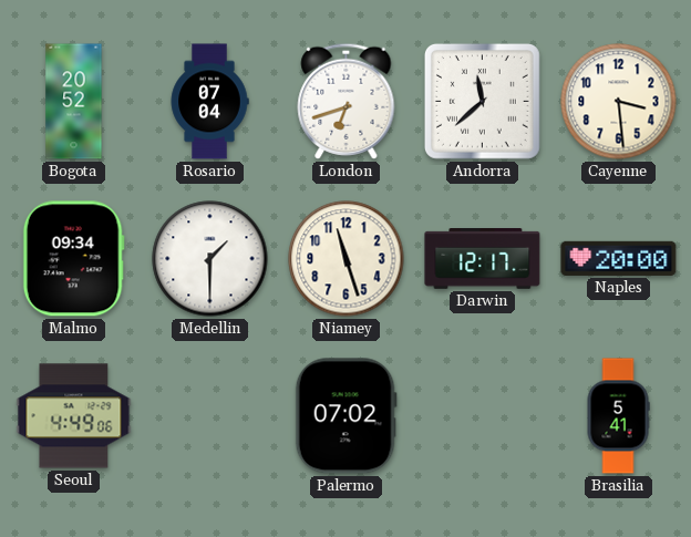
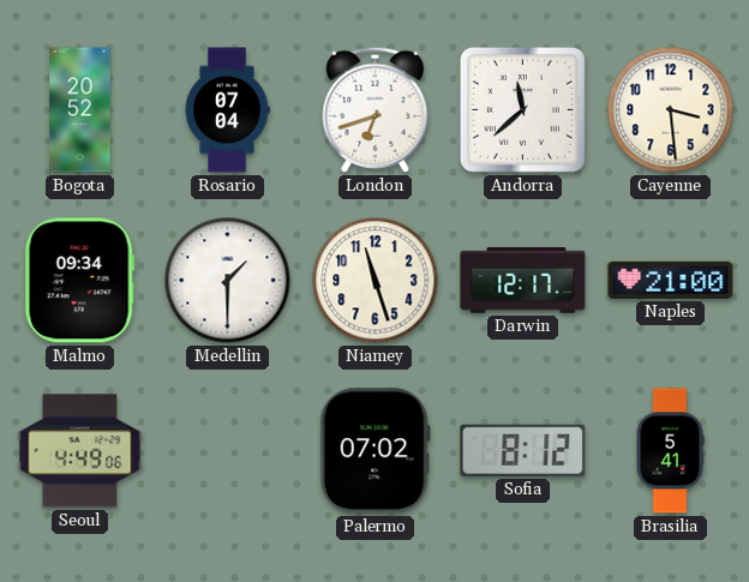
Naples: 20:00 -> 21:00 (671, 280)
Sofia: none -> 8:12 (523, 450)
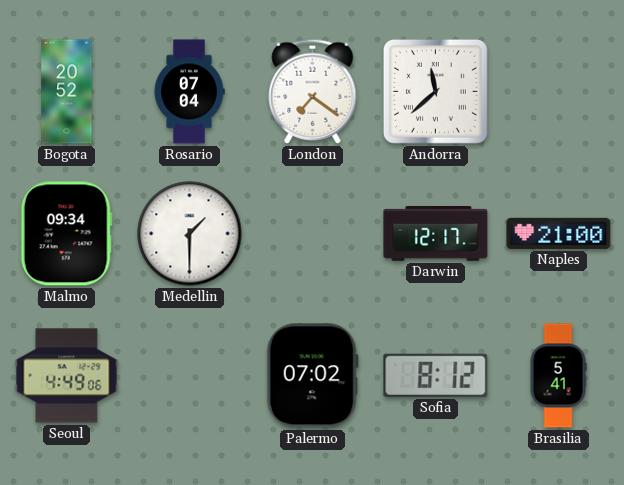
London: 6:42 -> 7:21 (313, 91)
Cayenne: 3:29 -> none (671, 110)
Niamey: 11:27 -> none (376, 281)
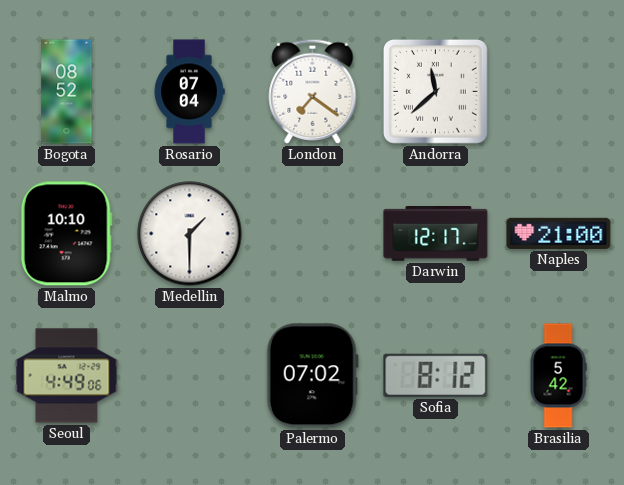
Bogota: 20:52 -> 08:52 (67, 92)
Malmo: 09:34 -> 10:10 (66, 234)
Brasilia: 5:41 -> 5:42 (558, 376)
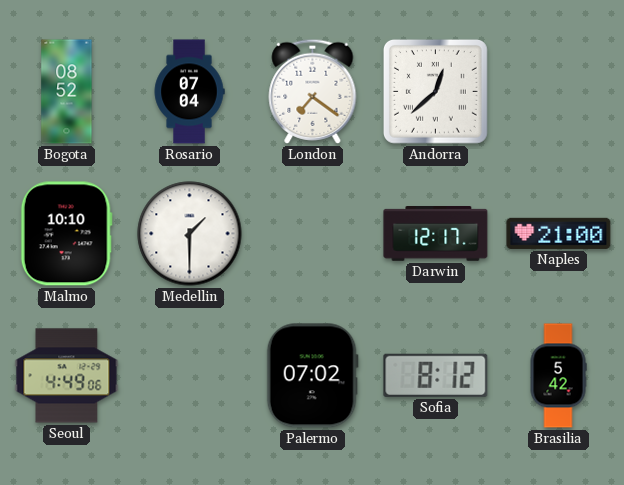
Andorra: 11:38 -> 12:38 (435, 91)
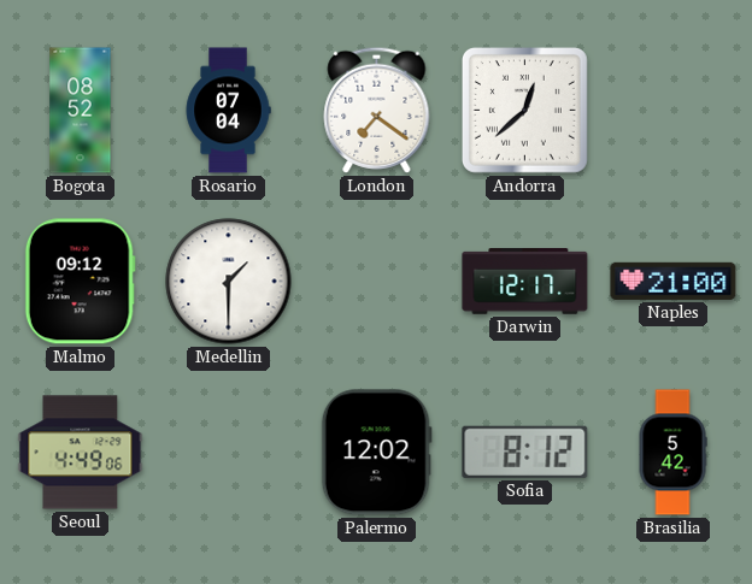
Malmo: 10:10 -> 09:12 (80, 282)
Palermo: 07:02 -> 12:02 (376, 453)
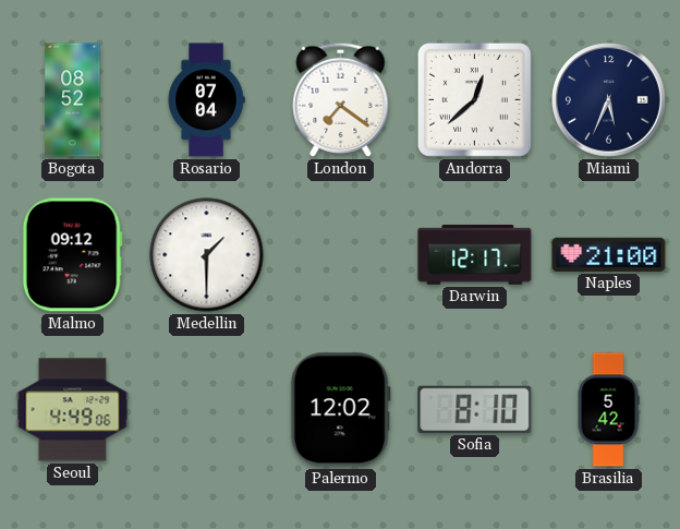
Miami: none -> 5:34 (609, 100)
Sofia: 8:12 -> 8:10 (475, 409)
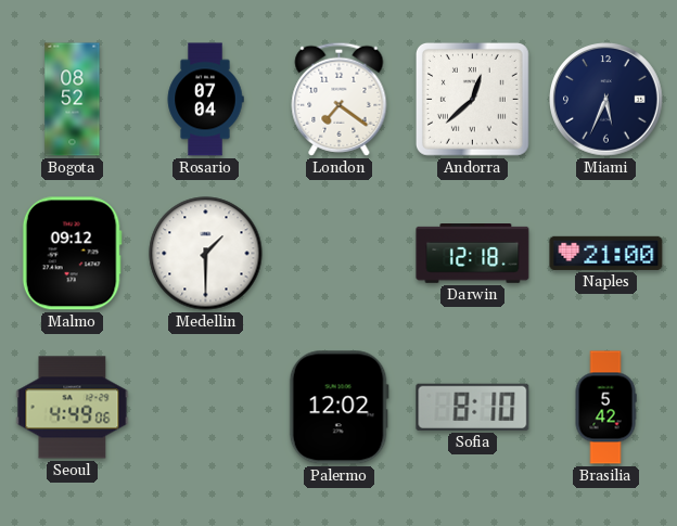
Darwin: 12:17 -> 12:18 (473, 254)
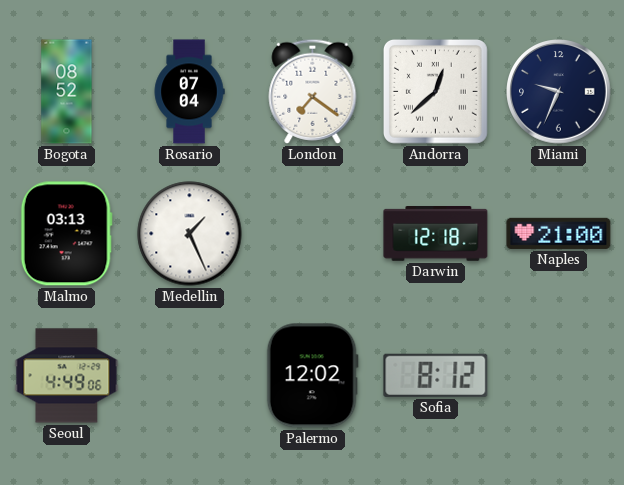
Miami: 5:34 -> 9:34 (559, 92)
Malmo: 09:12 -> 03:13 (66, 234)
Medellin: 1:30 -> 1:26 (190, 234)
Sofia: 8:10 -> 8:12 (436, 375)
Brasilia: 5:42 -> none (605, 408)
